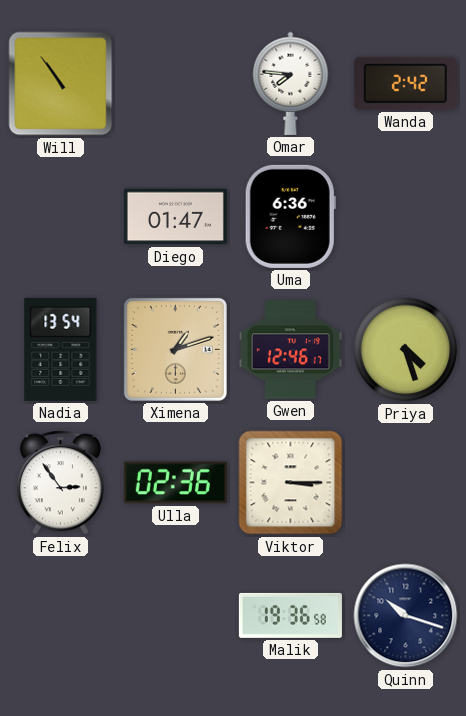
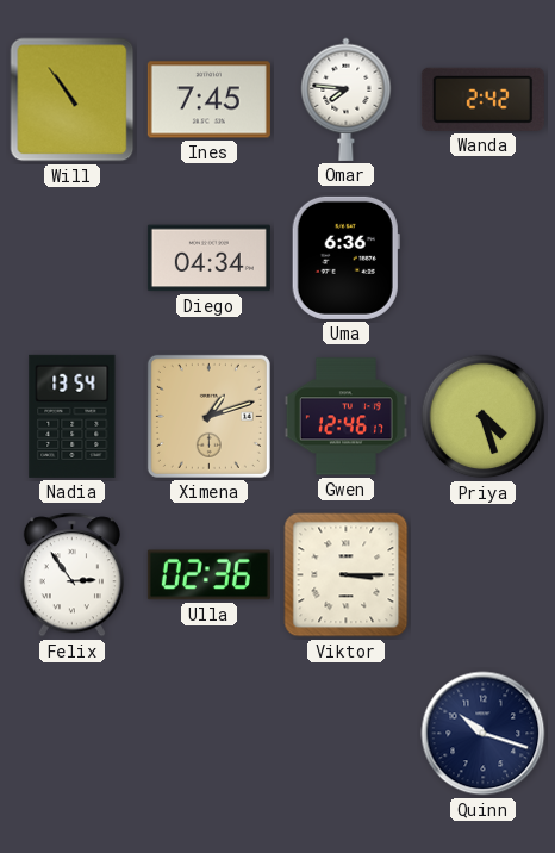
Ines: none -> 7:45 (208, 100)
Diego: 01:47 -> 04:34 (208, 259)
Malik: 19:36 -> none (290, 615)
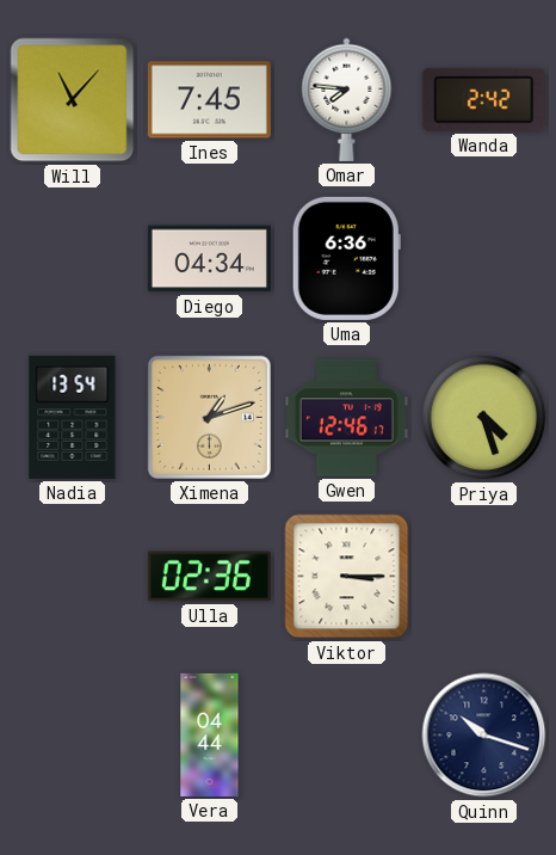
Will: 10:54 -> 11:07 (73, 100)
Felix: 2:54 -> none (71, 575)
Vera: none -> 04:44 (210, 734)
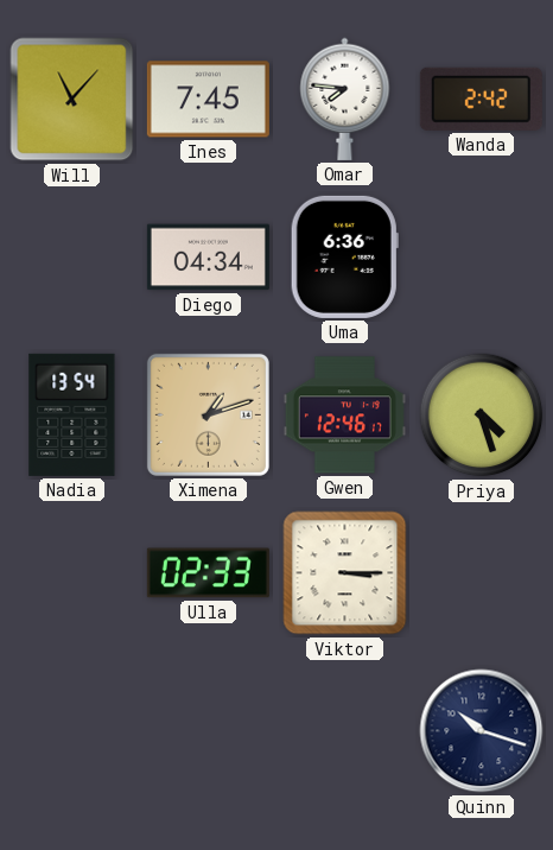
Ulla: 02:36 -> 02:33 (208, 573)
Vera: 04:44 -> none (210, 734)
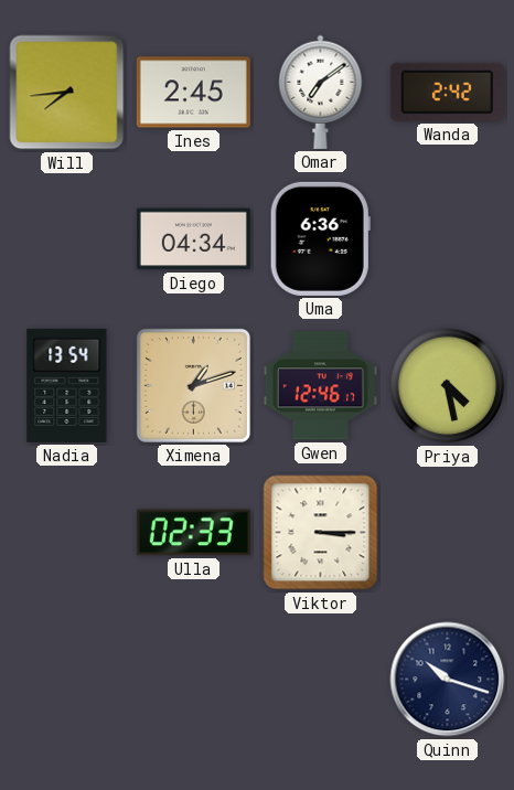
Will: 11:07 -> 7:44 (67, 93)
Ines: 7:45 -> 2:45 (193, 93)
Omar: 7:46 -> 7:09 (321, 92)
Priya: 4:27 -> 4:28 (448, 386)
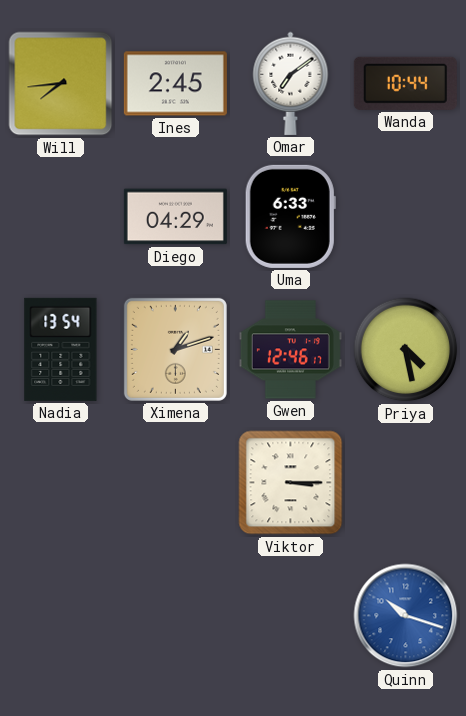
Wanda: 2:42 -> 10:44 (405, 83)
Diego: 04:34 -> 04:29 (175, 217)
Uma: 6:36 -> 6:33 (290, 216)
Ulla: 02:33 -> none (193, 533)
Quinn dial: navy -> blue (406, 616)
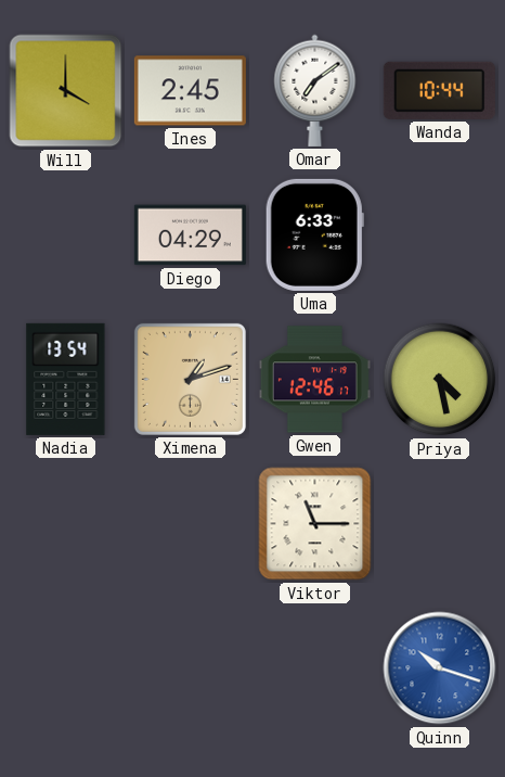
Will: 7:44 -> 4:00 (66, 91)
Viktor: 3:15 -> 11:15 (315, 524)
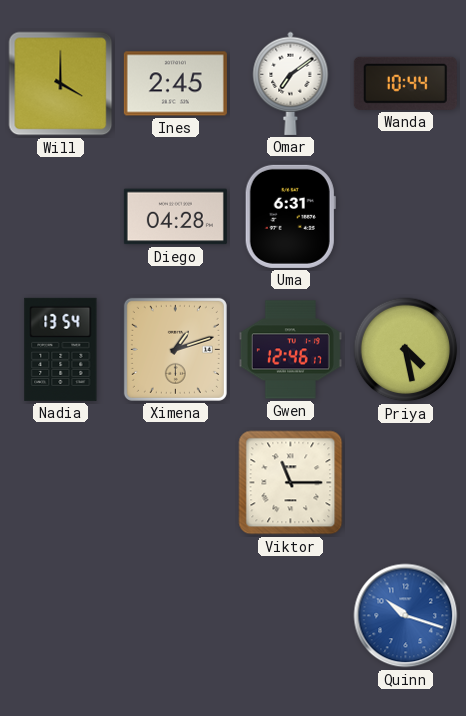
Diego: 04:29 -> 04:28 (175, 217)
Uma: 6:33 -> 6:31 (290, 216)
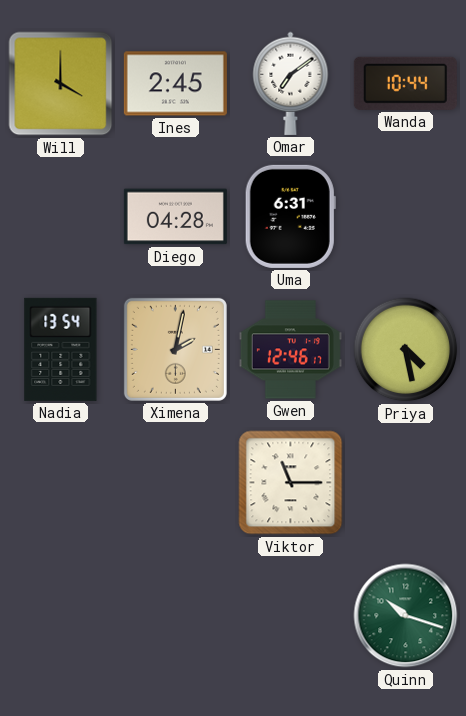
Ximena: 1:12 -> 2:02 (175, 349)
Quinn dial: blue -> green (406, 616)
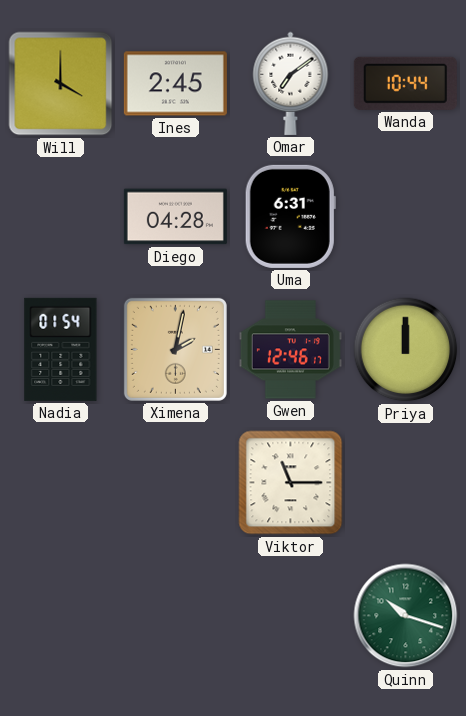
Nadia: 13:54 -> 01:54 (61, 349)
Priya: 4:28 -> 12:00 (406, 350)
